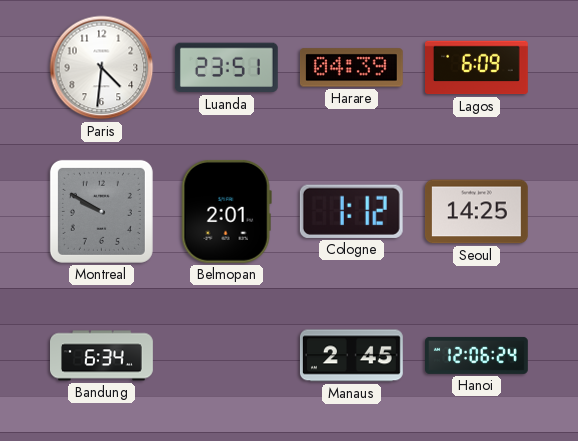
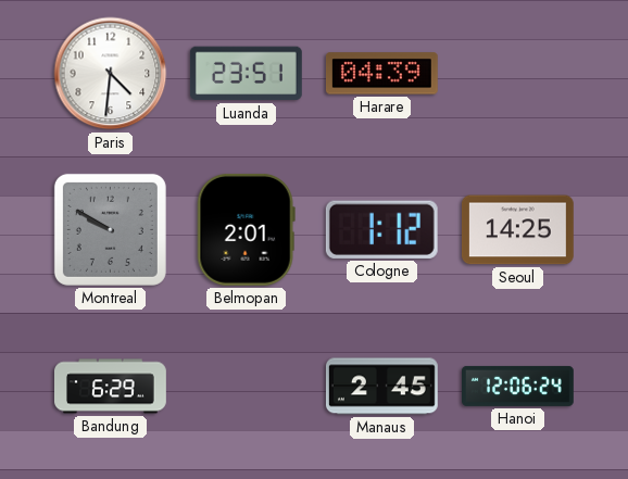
Lagos: 6:09 -> none (477, 68)
Bandung: 6:34 -> 6:29 (111, 387)
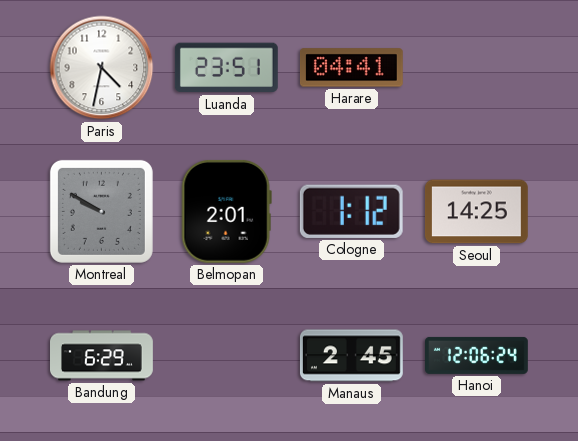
Paris: 4:31 -> 4:32 (102, 68)
Harare: 04:39 -> 04:41 (351, 68)
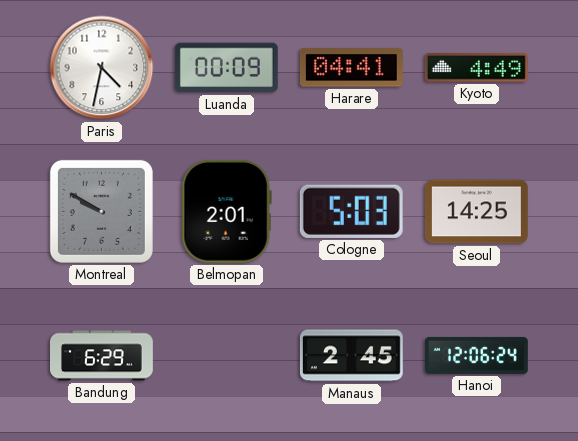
Luanda: 23:51 -> 00:09 (226, 68)
Kyoto: none -> 4:49 (476, 67)
Cologne: 1:12 -> 5:03 (351, 211)
